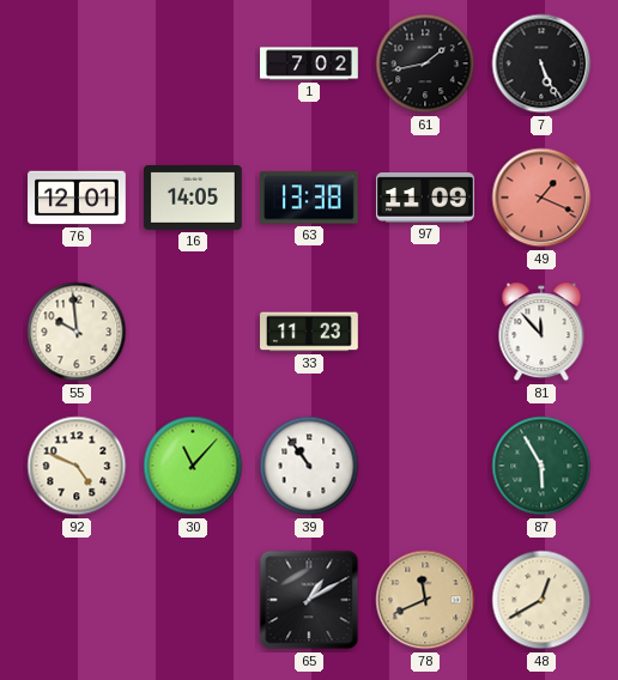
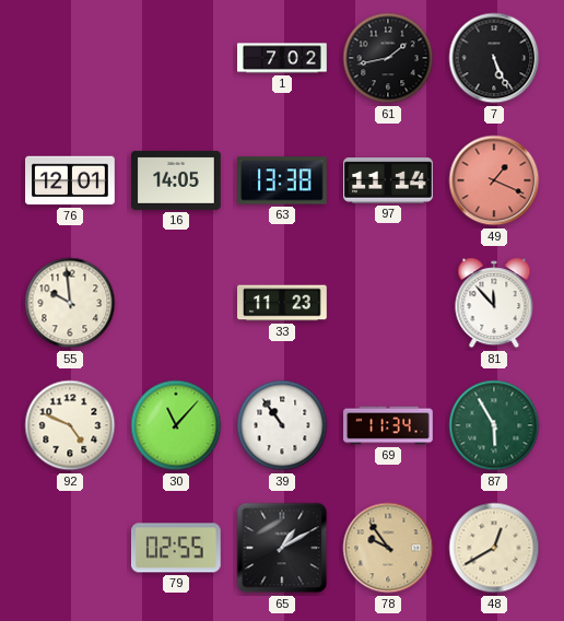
97: 11:09 -> 11:14 (388, 180)
69: none -> 11:34 (388, 425)
79: none -> 02:55 (176, 548)
78: 11:41 -> 9:54 (388, 548)
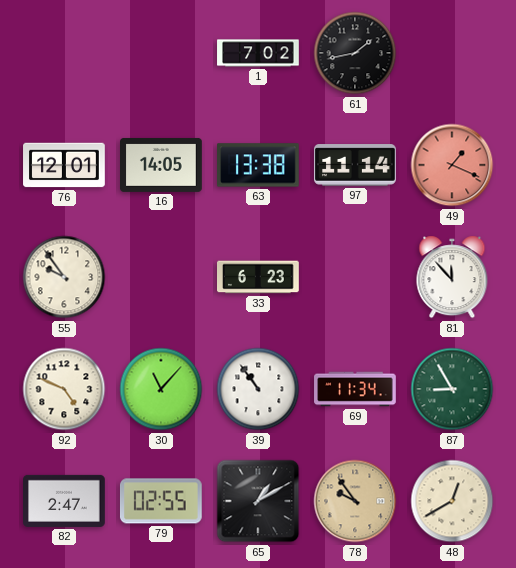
7: 5:26 -> none (494, 58)
55: 9:59 -> 9:54 (64, 277)
33: 11:23 -> 6:23 (259, 277)
87: 5:55 -> 8:55 (452, 389)
82: none -> 2:47 (64, 501)
